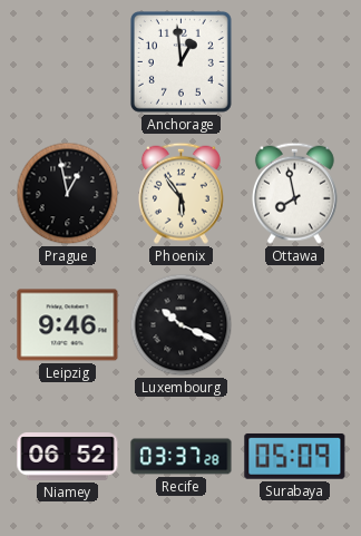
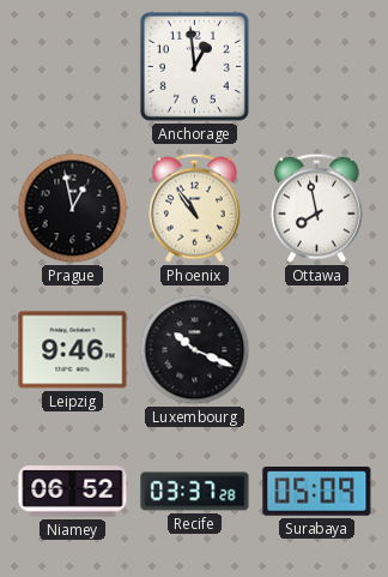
Phoenix: 5:54 -> 10:54 (194, 208)
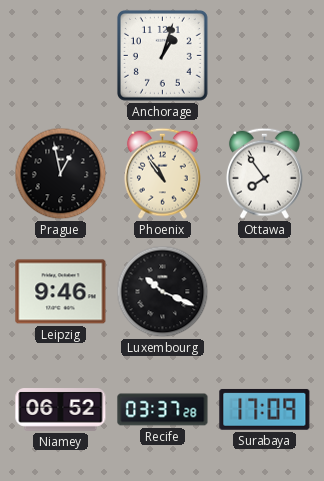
Anchorage: 12:59 -> 1:03 (162, 55)
Ottawa: 7:58 -> 7:54 (264, 173)
Surabaya: 05:09 -> 17:09 (265, 409)
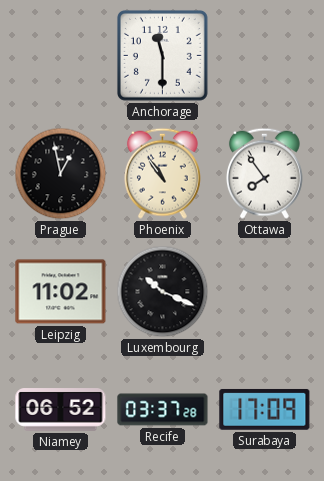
Anchorage: 1:03 -> 11:30 (162, 55)
Leipzig: 9:46 -> 11:02 (61, 292)
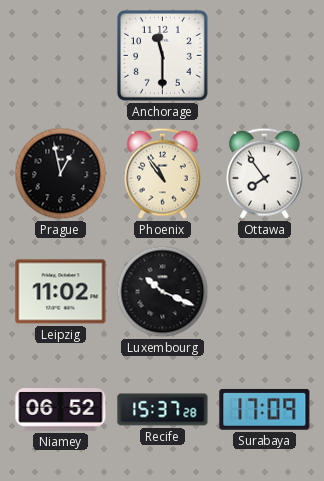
Recife: 03:37 -> 15:37 (163, 410)
